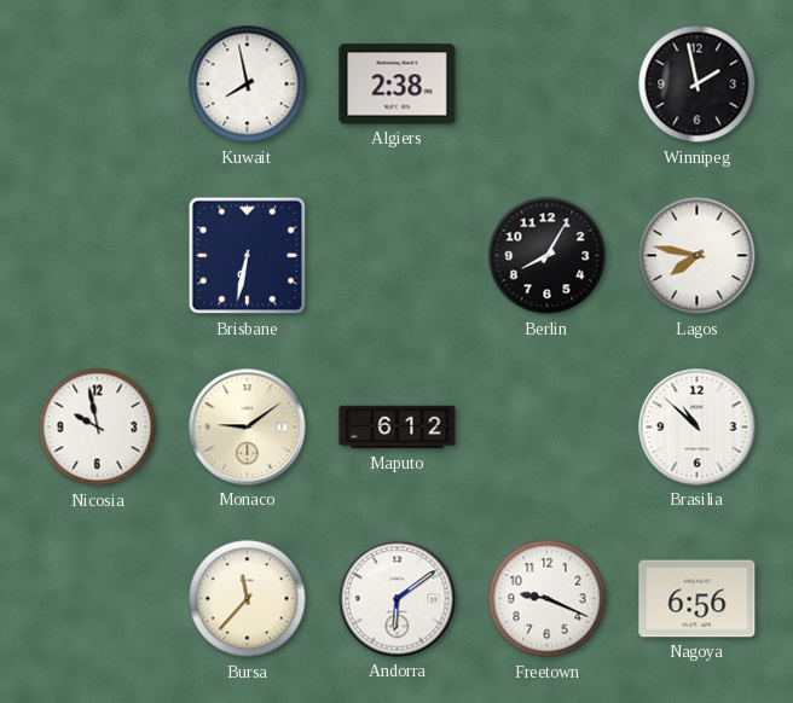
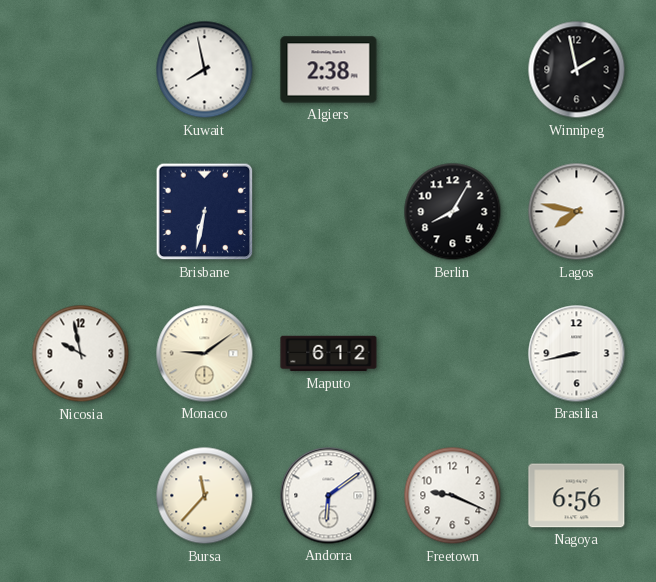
Brasilia: 10:52 -> 8:43 (577, 354)
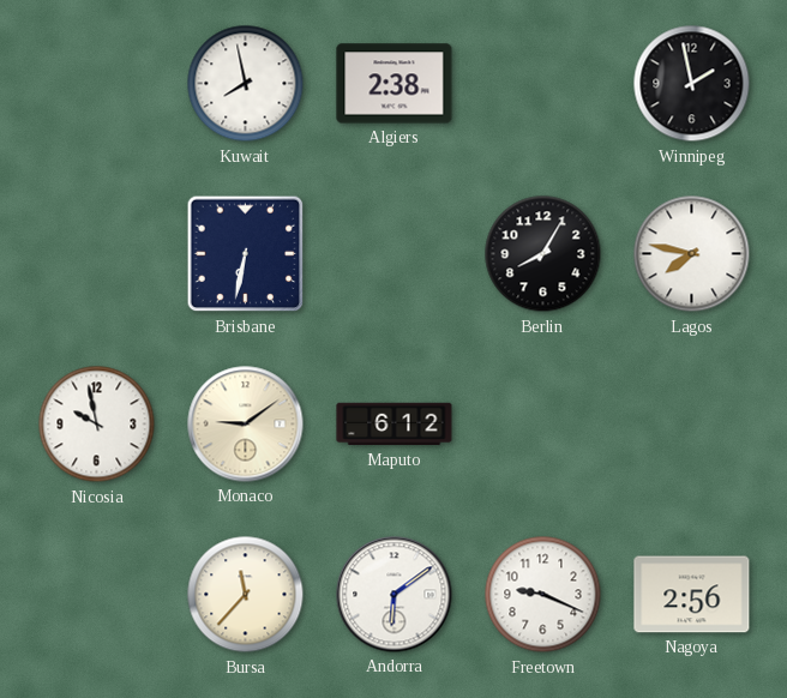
Brasilia: 8:43 -> none (577, 354)
Nagoya: 6:56 -> 2:56 (692, 595)
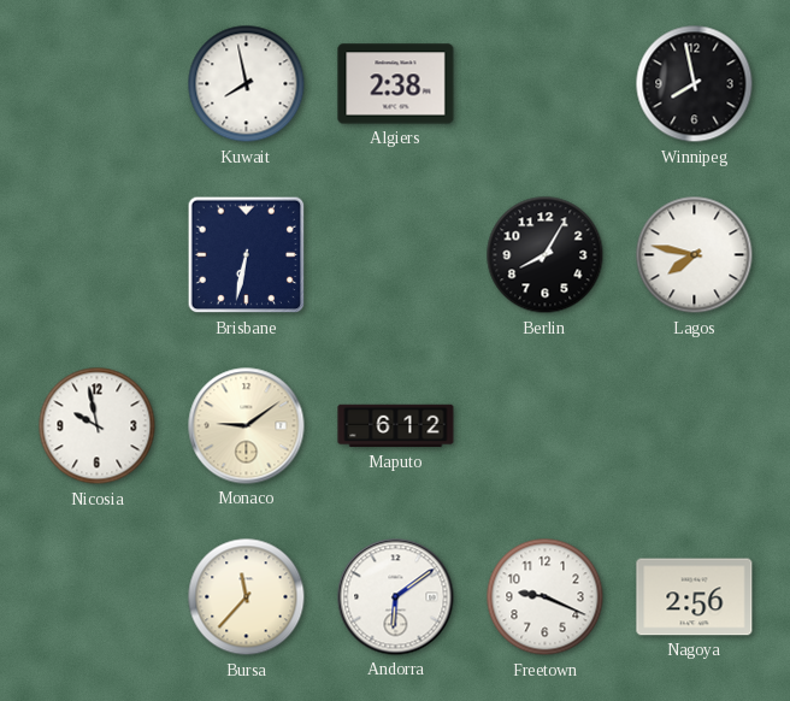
Winnipeg: 1:58 -> 7:58 (695, 84)
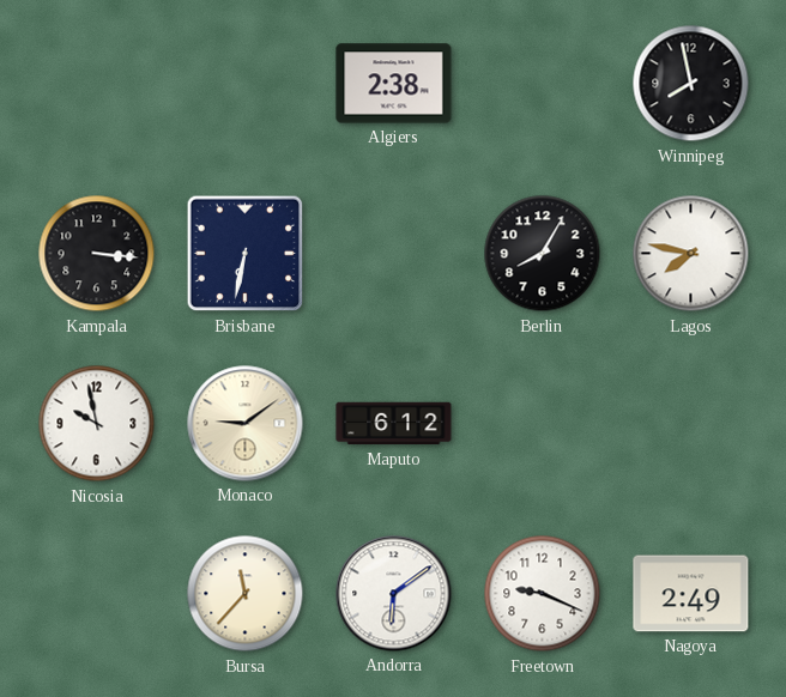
Kuwait: 7:58 -> none (247, 84)
Kampala: none -> 3:16 (97, 254)
Nagoya: 2:56 -> 2:49 (691, 594)
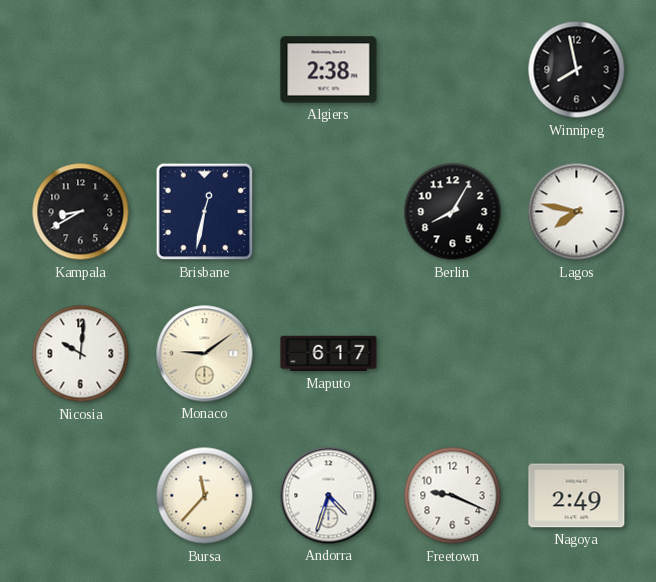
Kampala: 3:16 -> 8:40 (81, 212)
Brisbane: 6:32 -> 12:32 (205, 212)
Nicosia: 9:58 -> 10:01 (81, 354)
Maputo: 6:12 -> 6:17 (329, 354)
Andorra: 6:09 -> 4:33 (329, 496)
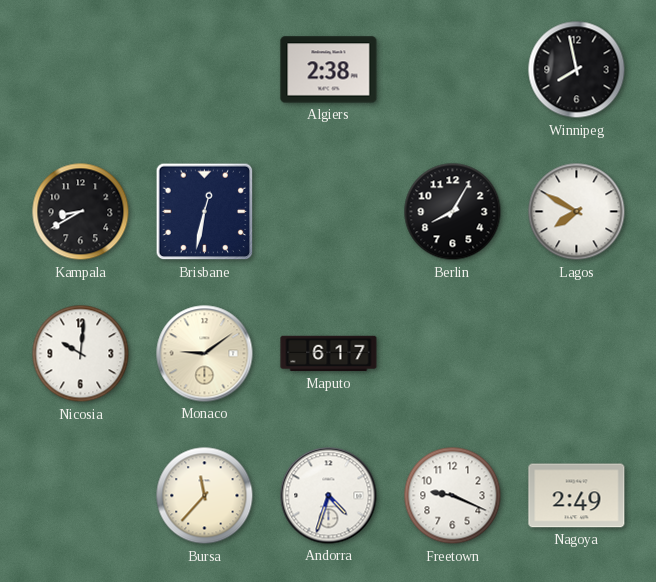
Lagos: 7:47 -> 7:50 (577, 212)
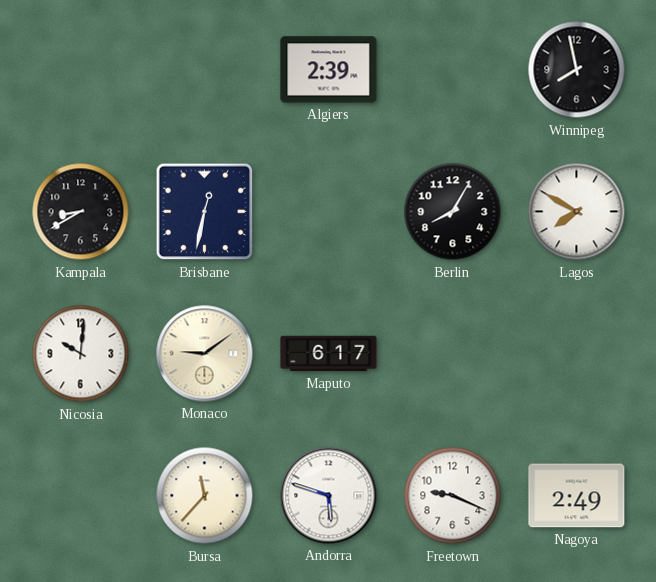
Algiers: 2:38 -> 2:39 (329, 70)
Andorra: 4:33 -> 5:48 (329, 496)
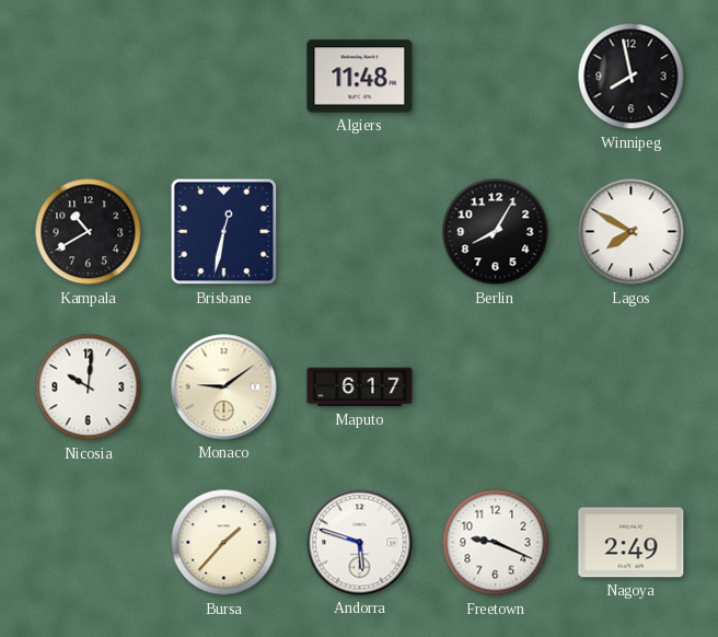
Algiers: 2:39 -> 11:48 (360, 77)
Kampala: 8:40 -> 10:40 (89, 232)
Bursa: 11:37 -> 1:37 (224, 543)
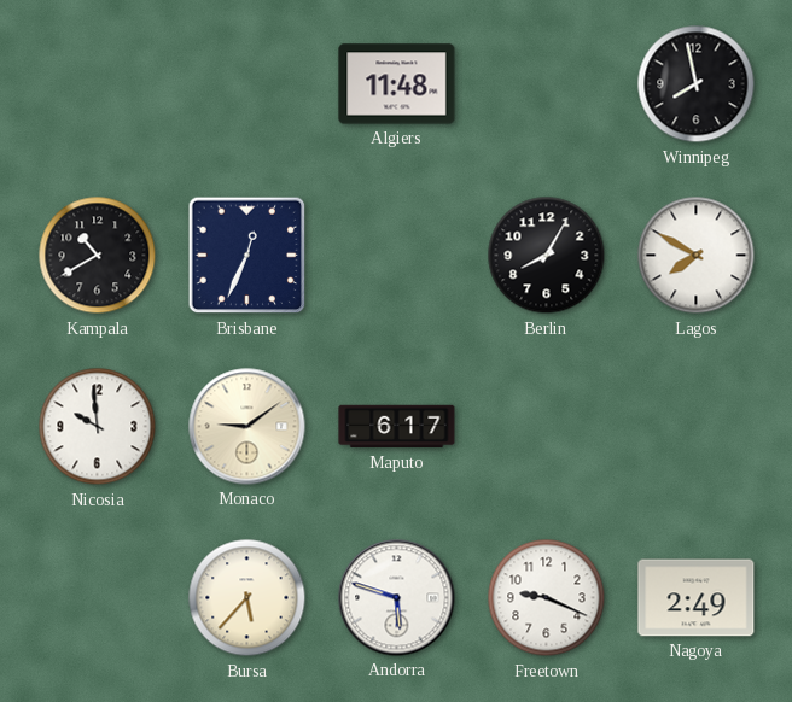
Brisbane: 12:32 -> 12:34 (247, 256)
Nicosia: 10:01 -> 9:59 (98, 427)
Bursa: 1:37 -> 5:37 (247, 598)
